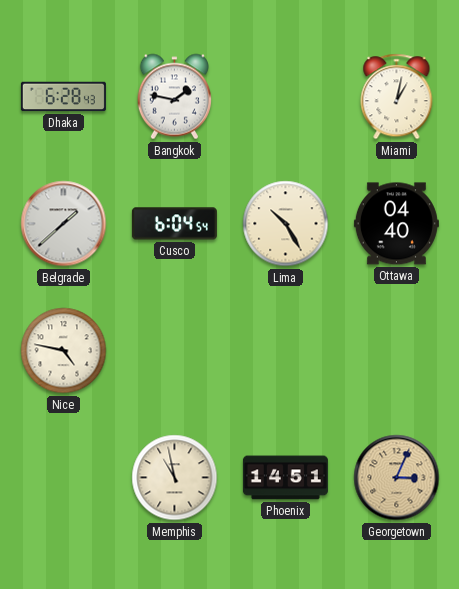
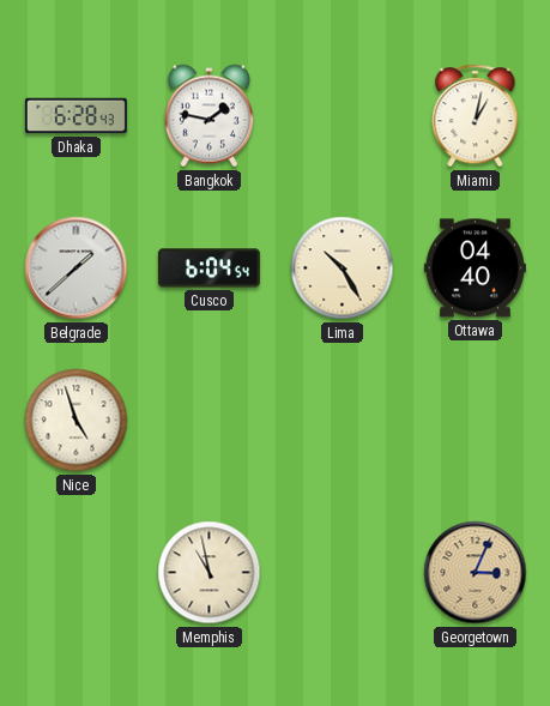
Nice: 4:47 -> 4:57 (77, 421)
Phoenix: 14:51 -> none (285, 478)
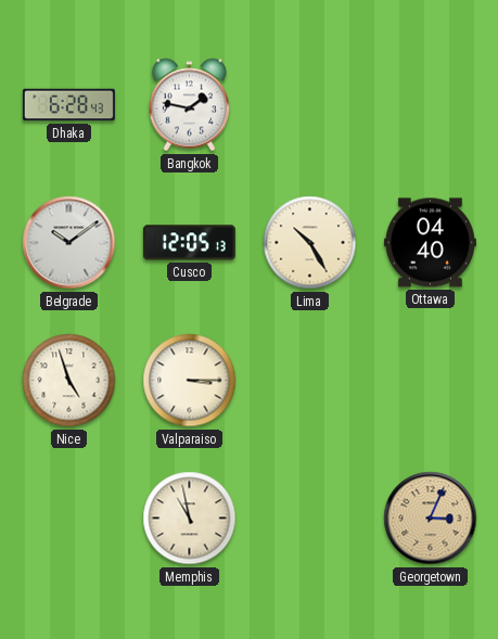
Miami: 1:02 -> none (476, 116)
Belgrade: 1:38 -> 10:09 (69, 243)
Cusco: 6:04 -> 12:05 (189, 243)
Valparaiso: none -> 3:15 (190, 381)
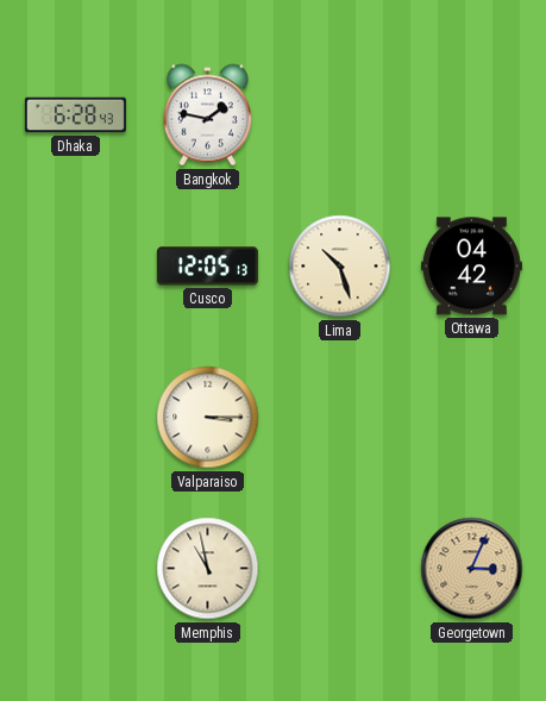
Belgrade: 10:09 -> none (69, 243)
Lima: 10:25 -> 10:27 (340, 267)
Ottawa: 04:40 -> 04:42 (471, 267)
Nice: 4:57 -> none (69, 381)
